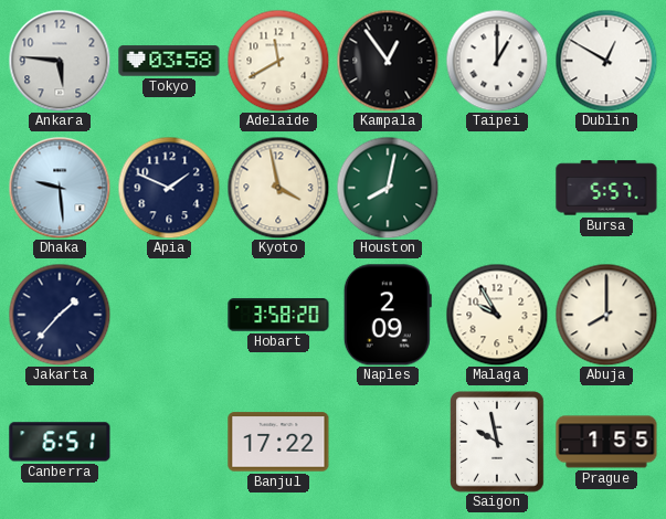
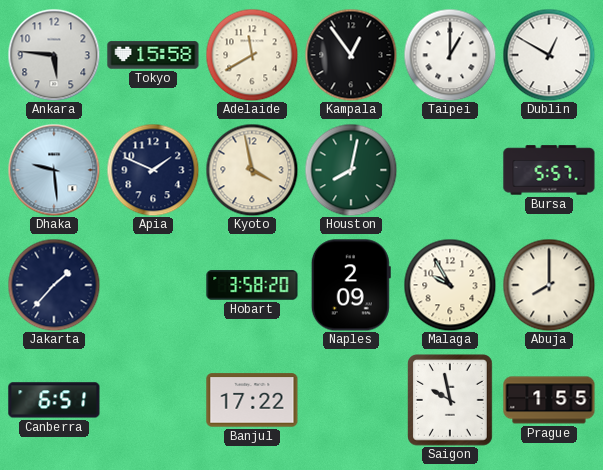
Tokyo: 03:58 -> 15:58 (153, 55)
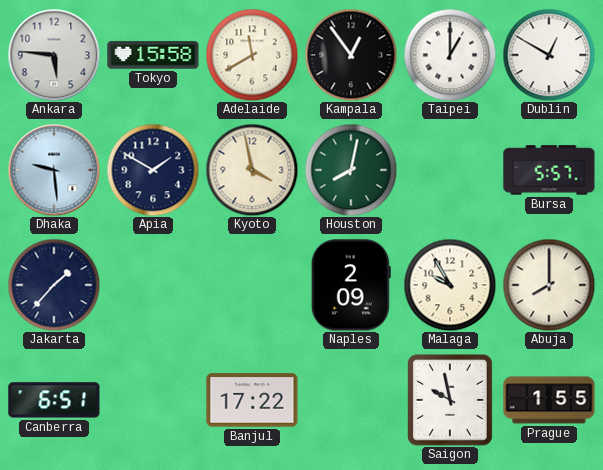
Apia: 1:49 -> 1:50 (153, 170)
Hobart: 3:58 -> none (252, 285)
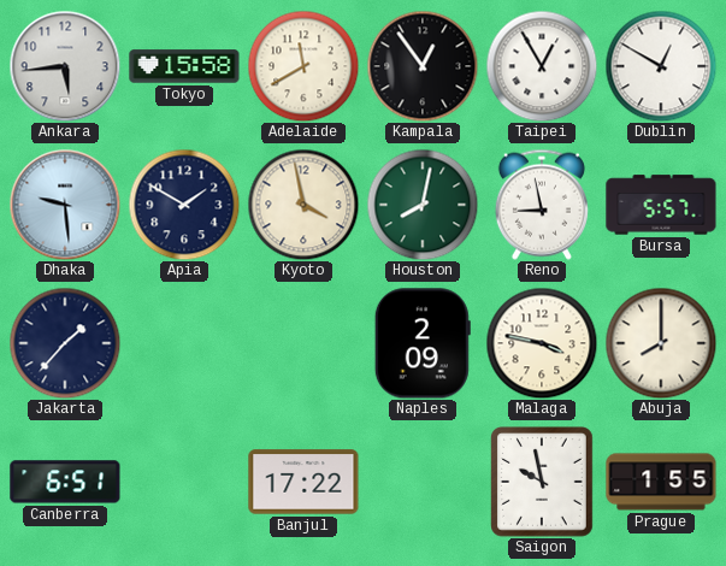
Ankara: 5:46 -> 5:44 (65, 66)
Taipei: 1:00 -> 12:55 (542, 66)
Reno: none -> 8:58 (542, 205)
Malaga: 9:55 -> 3:47 (542, 343)
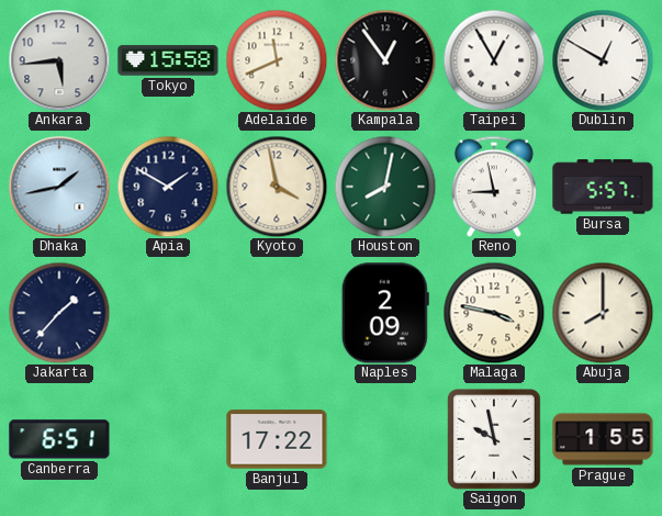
Adelaide: 11:40 -> 11:41 (277, 60)
Dhaka: 9:29 -> 1:43 (59, 187)
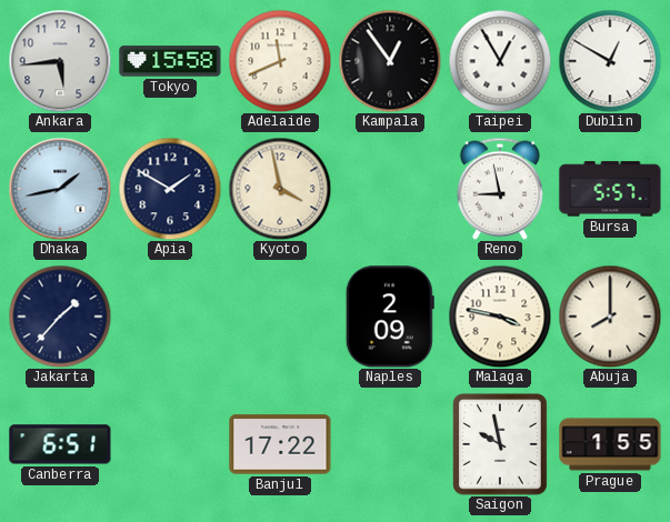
Houston: 8:02 -> none (385, 187)
